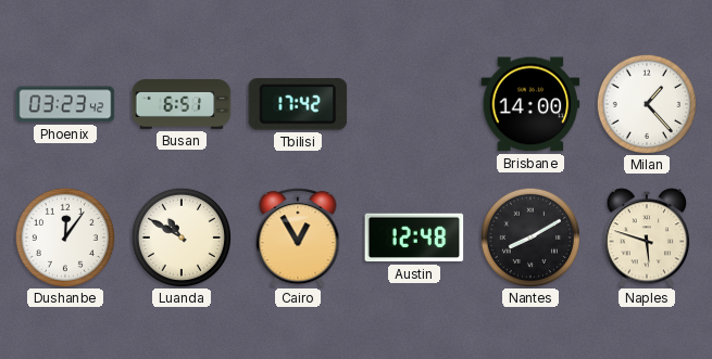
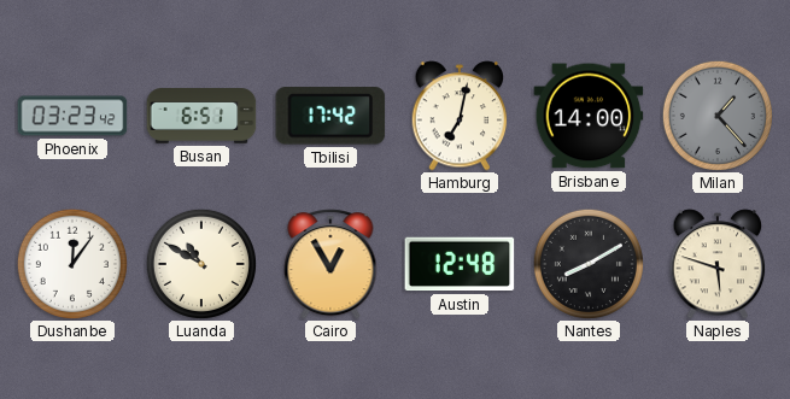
Hamburg: none -> 7:02 (460, 116)
Milan dial: white -> grey (718, 116)
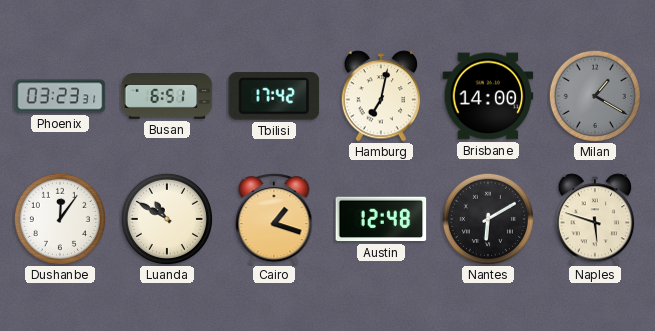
Phoenix: 03:23:42 -> 03:23:31 (60, 96)
Milan: 1:23 -> 1:20 (595, 96)
Cairo: 12:55 -> 1:18 (274, 219)
Nantes: 8:10 -> 6:10 (488, 219)
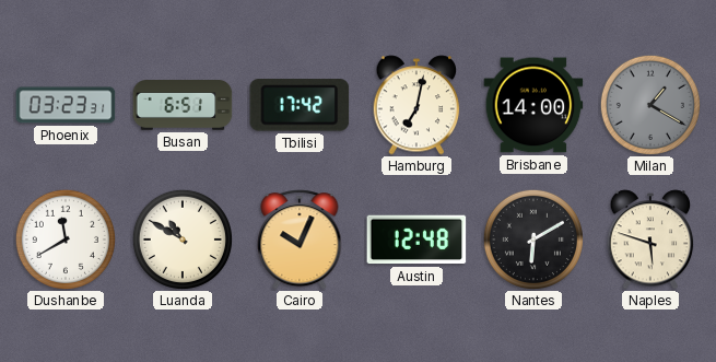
Dushanbe: 12:06 -> 11:40 (66, 240)
Cairo: 1:18 -> 10:04 (300, 240)
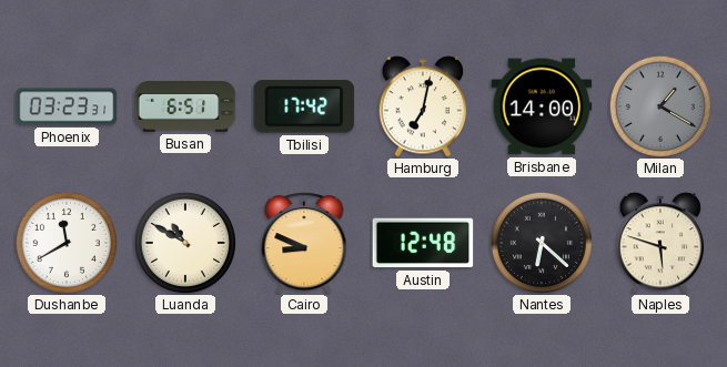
Cairo: 10:04 -> 8:49 (304, 243)
Nantes: 6:10 -> 6:22 (542, 243)
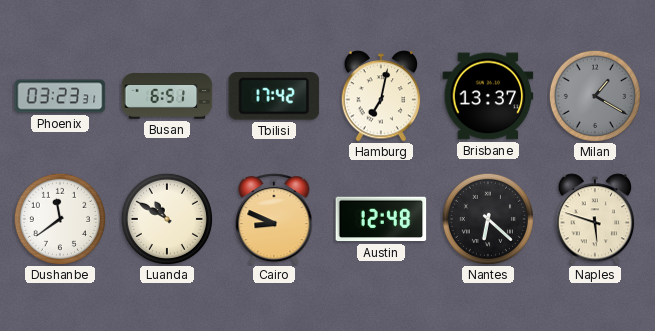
Brisbane: 14:00 -> 13:37 (488, 96)
Dushanbe: 11:40 -> 11:39 (60, 219)
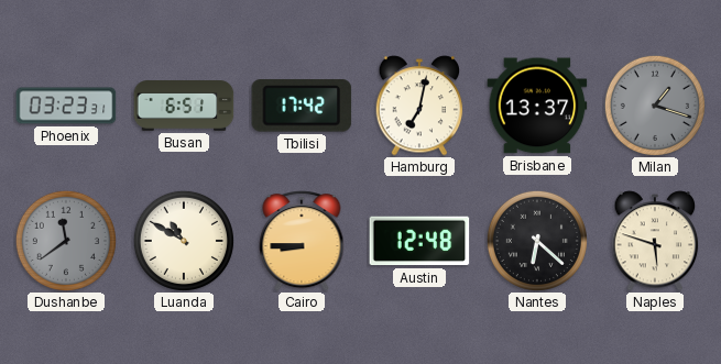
Milan: 1:20 -> 1:18 (655, 106)
Dushanbe dial: white -> grey (66, 241)
Cairo: 8:49 -> 8:45 (302, 241)
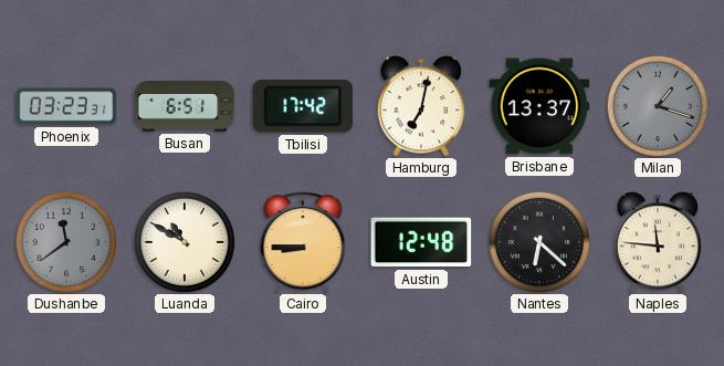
Naples: 5:48 -> 11:46 (658, 242)
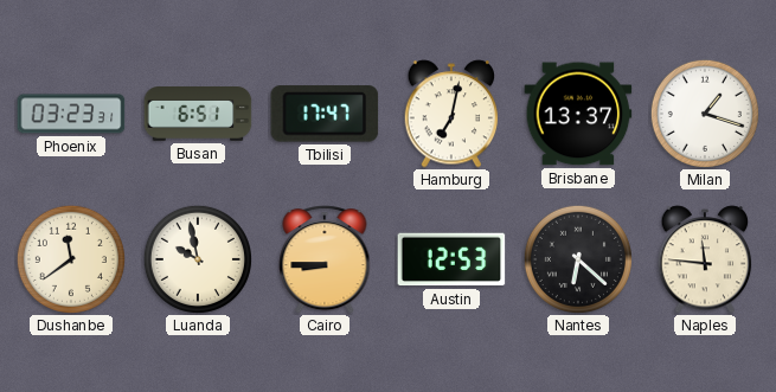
Tbilisi: 17:42 -> 17:47 (325, 114)
Milan dial: grey -> white (705, 114)
Dushanbe dial: grey -> cream (71, 259)
Luanda: 10:50 -> 9:58 (198, 259)
Austin: 12:48 -> 12:53 (451, 259)
